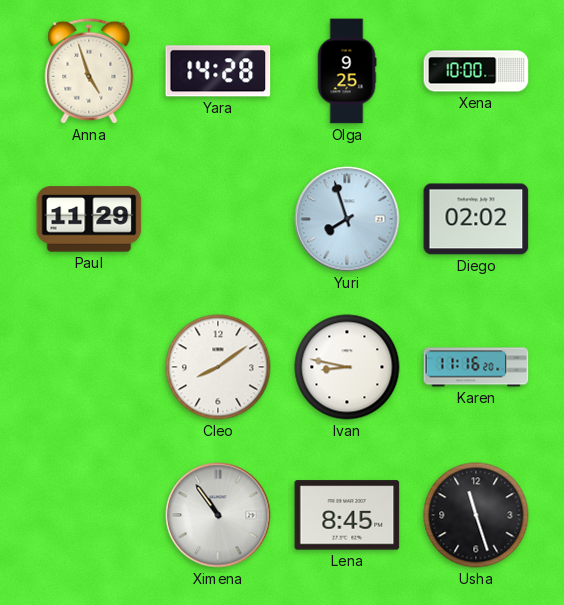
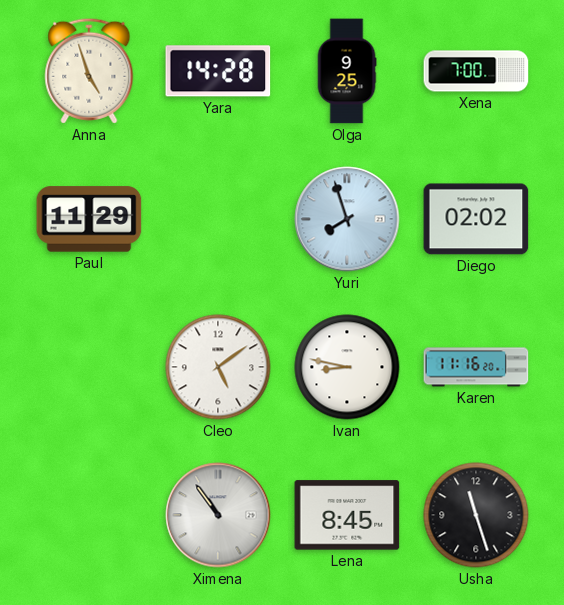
Xena: 10:00 -> 7:00 (476, 71)
Cleo: 8:09 -> 5:09 (218, 367)
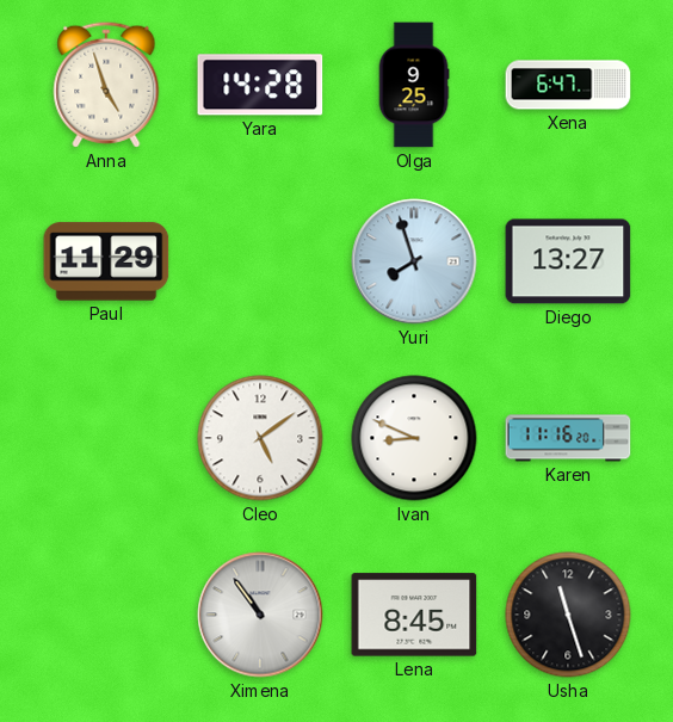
Xena: 7:00 -> 6:47 (568, 85)
Diego: 02:02 -> 13:27 (568, 261)
Ivan: 8:47 -> 8:49 (414, 438)
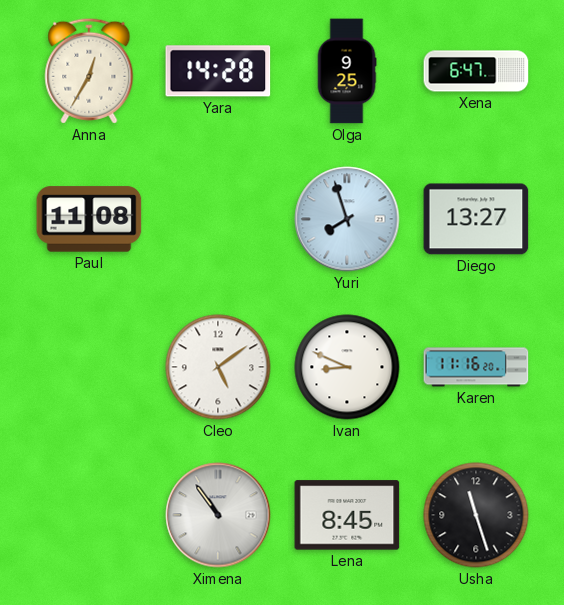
Anna: 4:57 -> 12:35 (89, 71)
Paul: 11:29 -> 11:08 (89, 219)
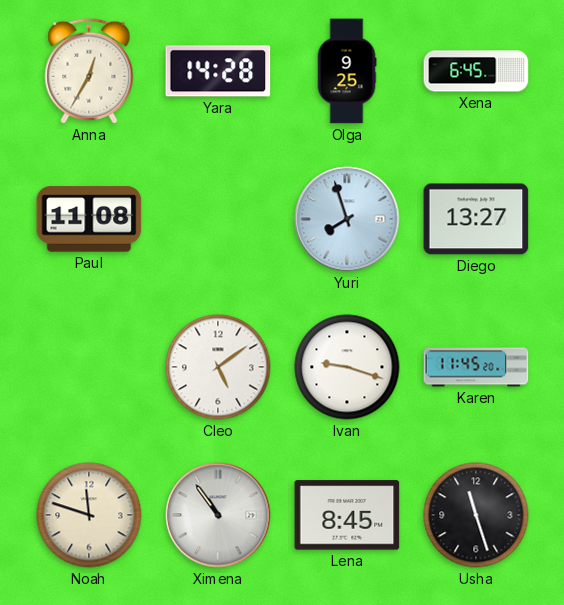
Xena: 6:47 -> 6:45 (476, 71)
Ivan: 8:49 -> 9:18 (347, 367)
Karen: 11:16 -> 11:45 (476, 367)
Noah: none -> 11:48 (89, 515)
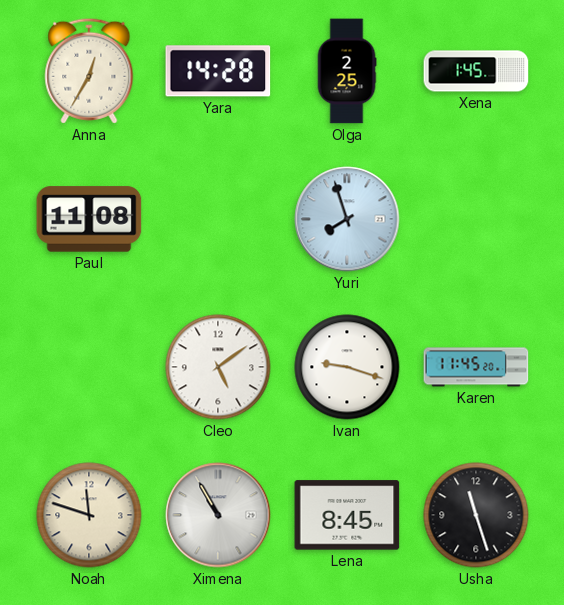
Olga: 9:25 -> 2:25 (347, 71)
Xena: 6:45 -> 1:45 (476, 71)
Diego: 13:27 -> none (476, 219)
Ximena: 10:54 -> 10:55 (218, 515)
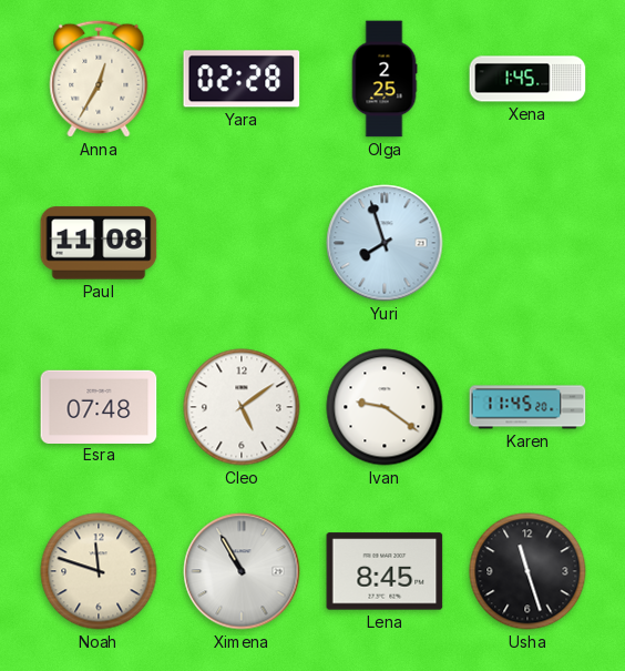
Yara: 14:28 -> 02:28 (242, 79)
Esra: none -> 07:48 (99, 406)
Ivan: 9:18 -> 9:21 (385, 407)
